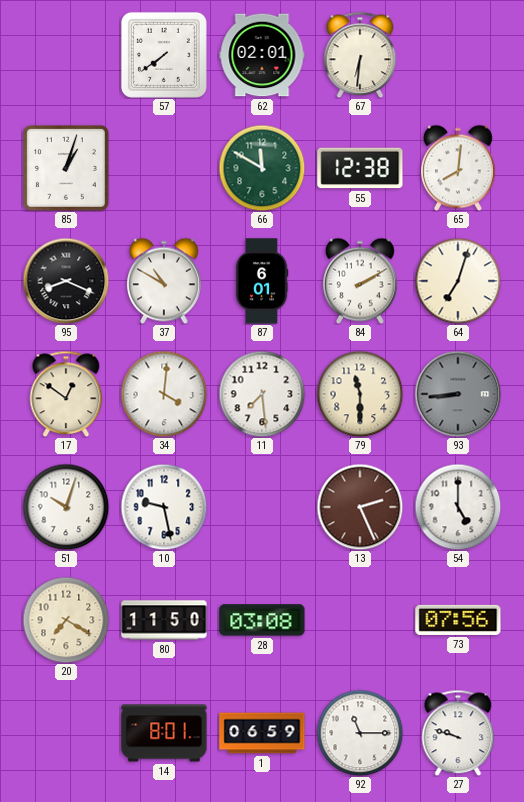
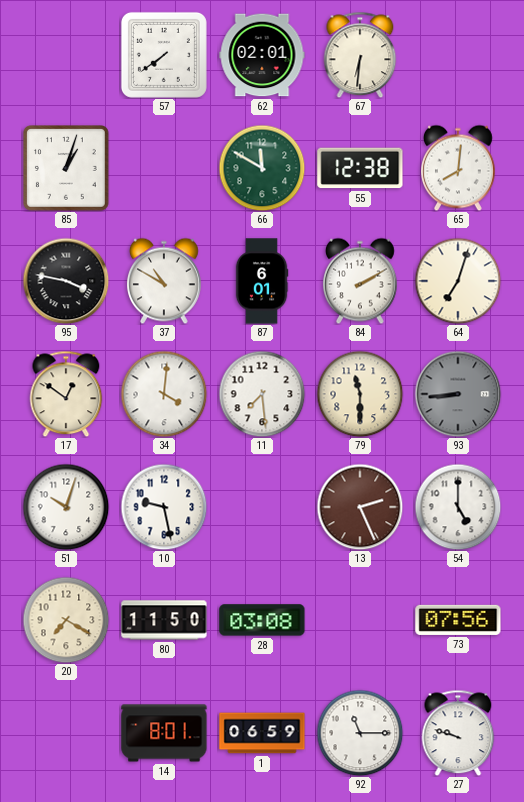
95: 8:19 -> 3:47 (66, 281)
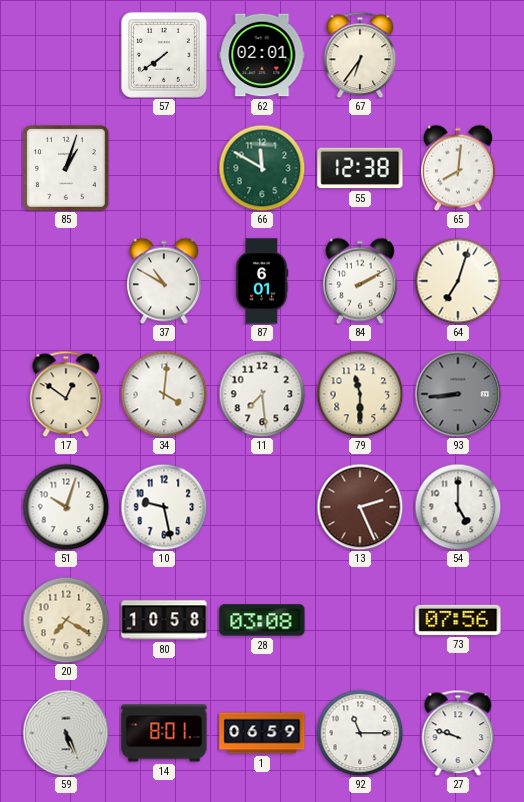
67: 6:31 -> 6:36 (360, 55)
95: 3:47 -> none (66, 281)
80: 11:50 -> 10:58 (164, 620)
59: none -> 5:26 (66, 733)
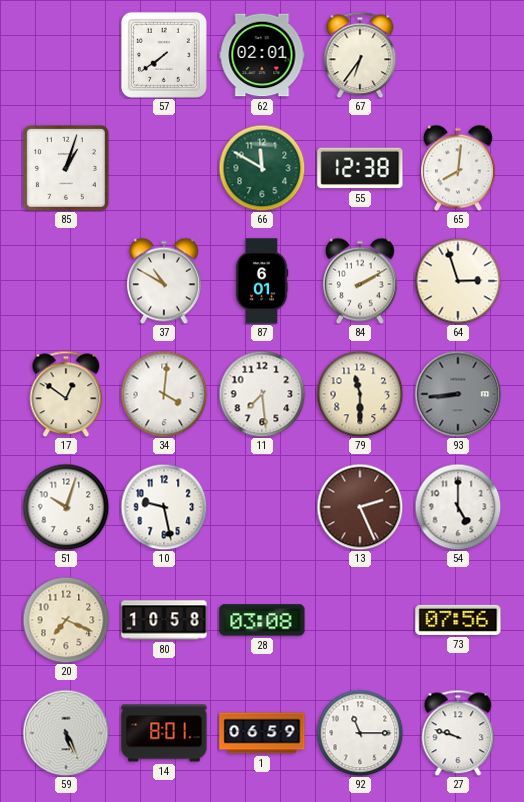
64: 7:03 -> 2:57 (458, 281)
20: 7:20 -> 7:19 (66, 620)
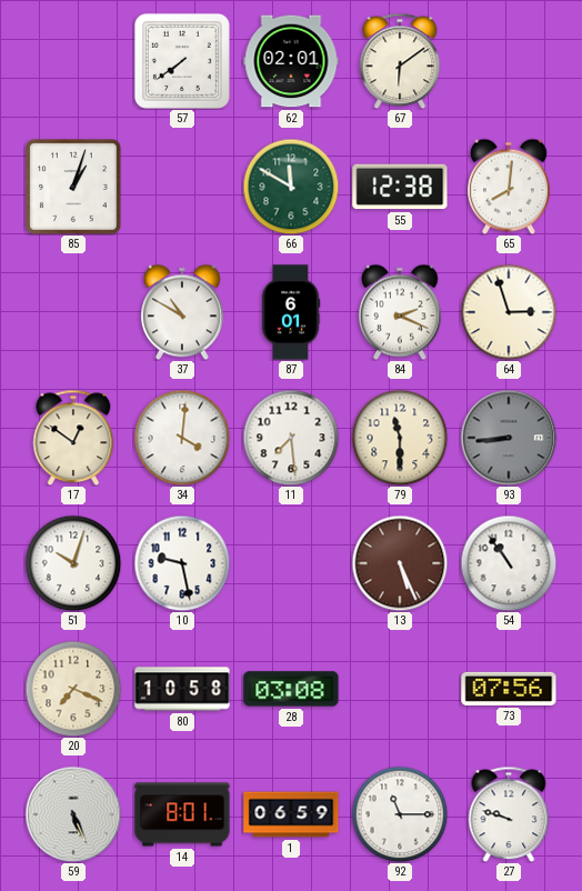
67: 6:36 -> 6:09 (400, 61)
84: 2:10 -> 2:19 (401, 312)
13: 2:26 -> 5:26 (400, 563)
54: 5:00 -> 10:54 (509, 563)
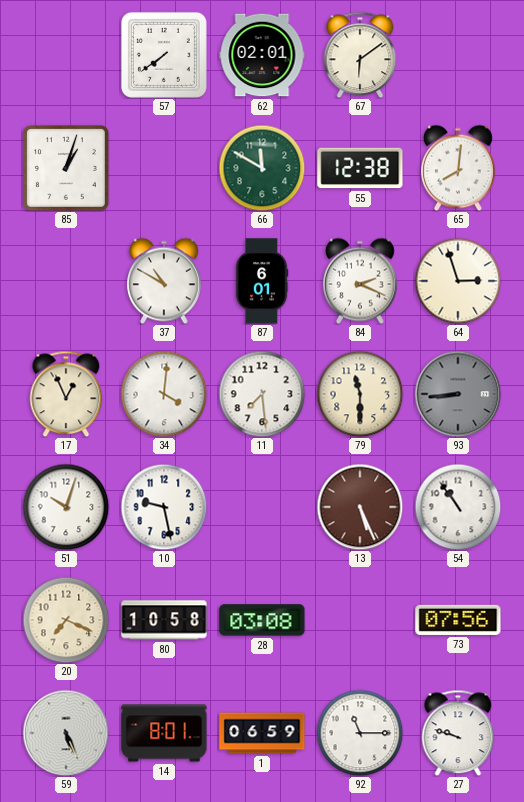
17: 12:51 -> 12:56 (66, 394)
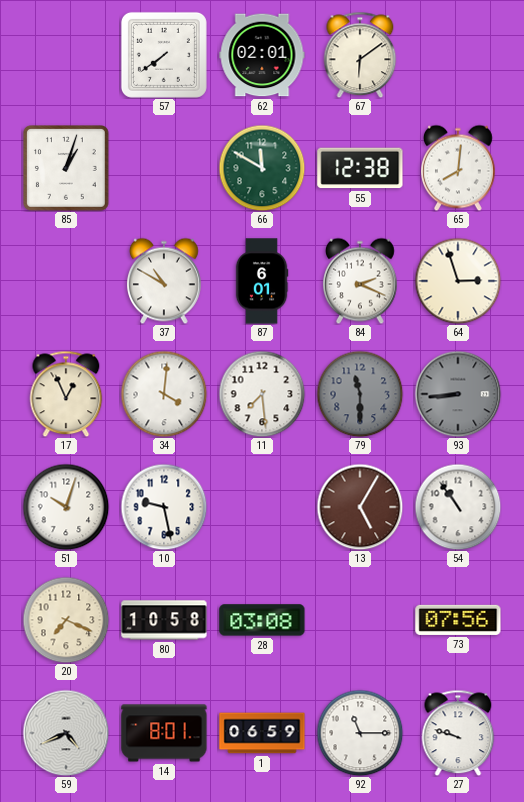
79 dial: cream -> grey (360, 394)
13: 5:26 -> 5:05 (360, 507)
59: 5:26 -> 4:41 (66, 733)
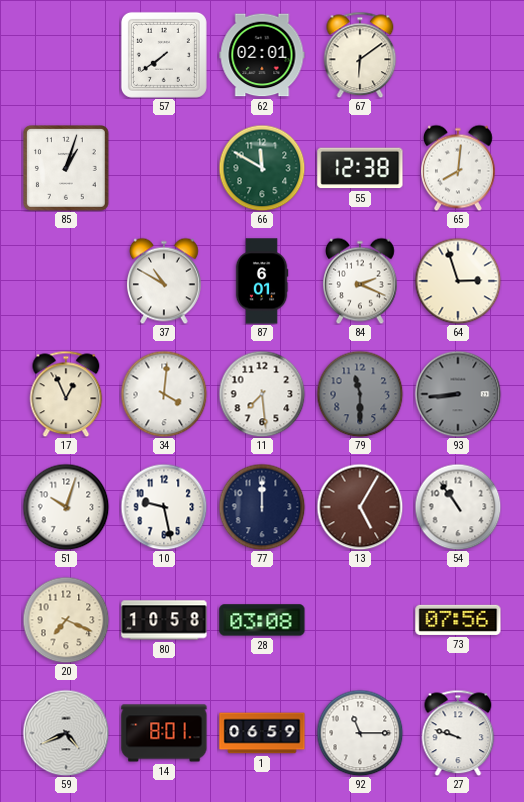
77: none -> 12:00 (262, 507)
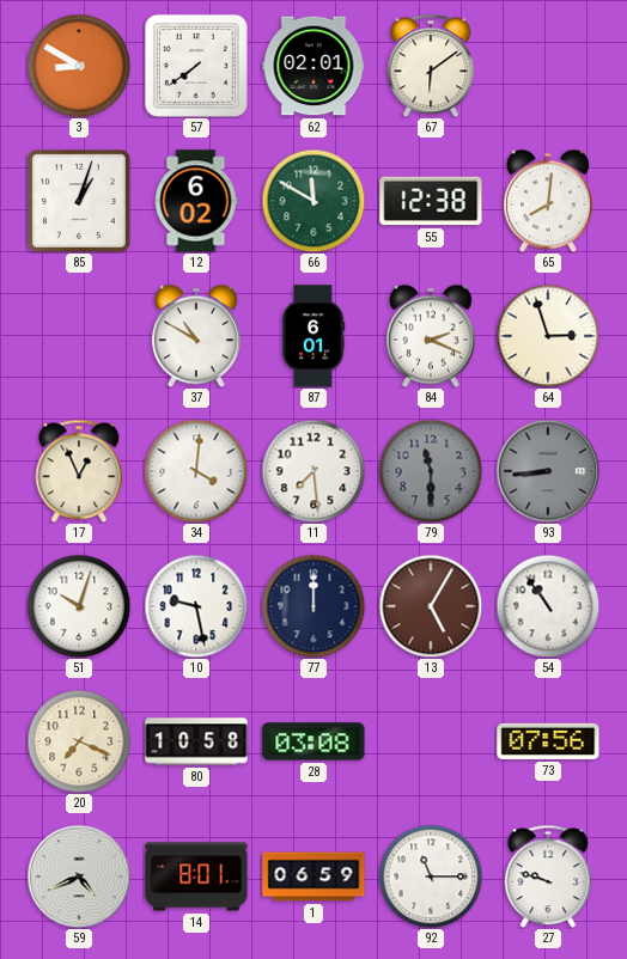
3: none -> 8:50 (79, 66)
12: none -> 6:02 (196, 201)
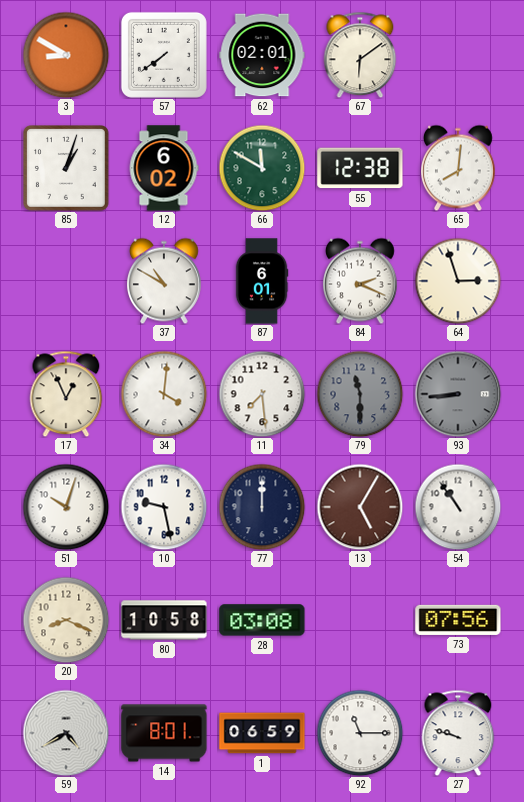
20: 7:19 -> 8:19 (66, 620)
59: 4:41 -> 4:40 (66, 733)
